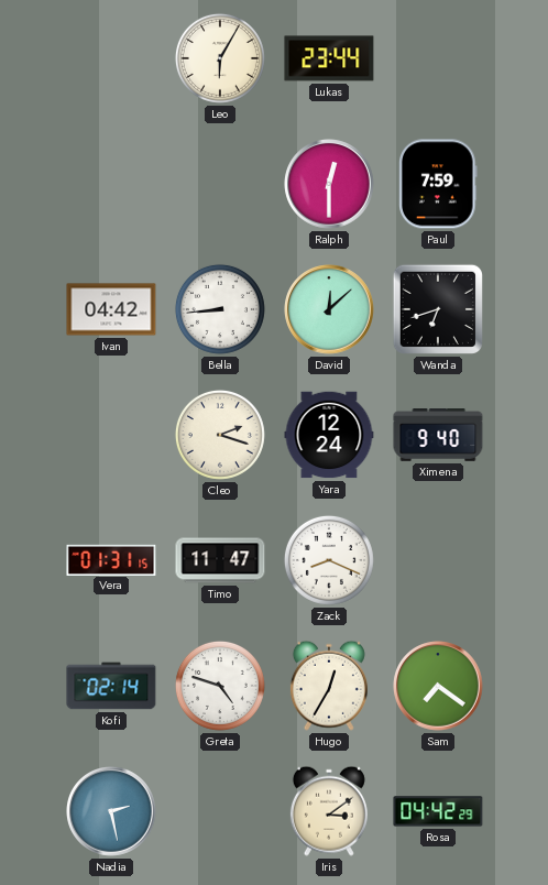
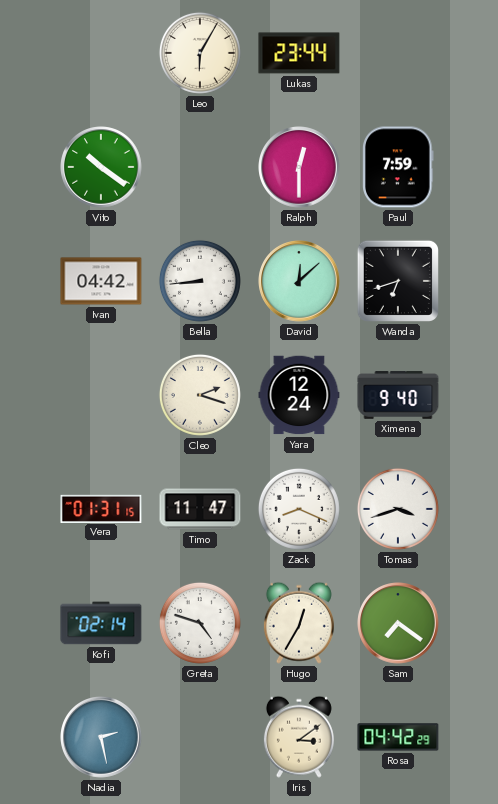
Vito: none -> 10:21 (101, 167)
Tomas: none -> 3:42 (398, 509)
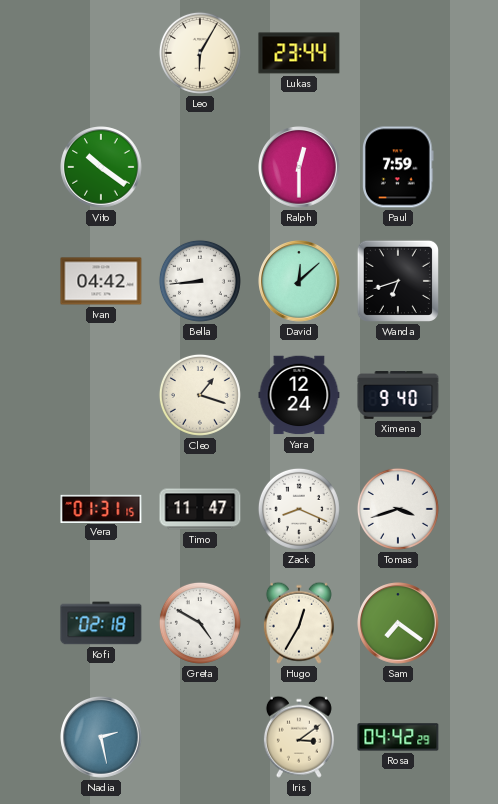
Cleo: 2:18 -> 1:18 (200, 395)
Kofi: 02:14 -> 02:18 (101, 623)
Greta: 4:48 -> 4:50 (200, 623)
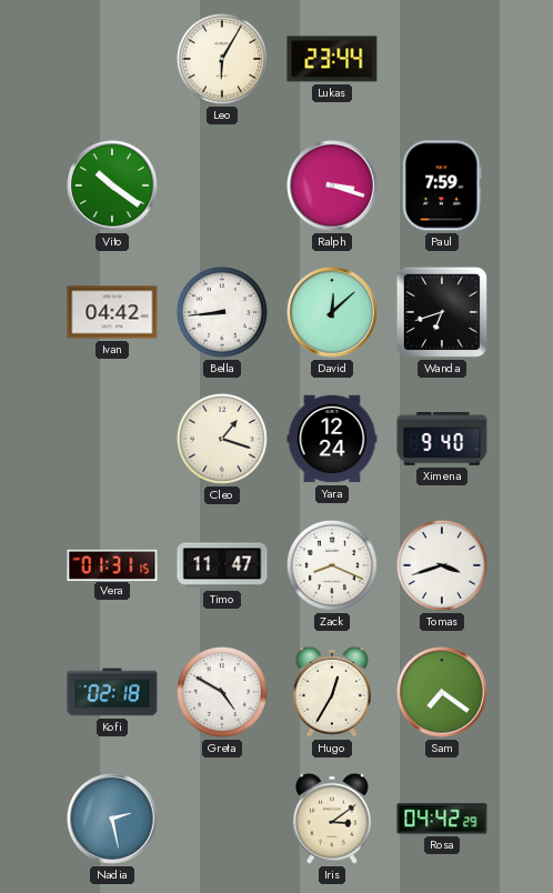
Ralph: 12:30 -> 3:18 (332, 185)
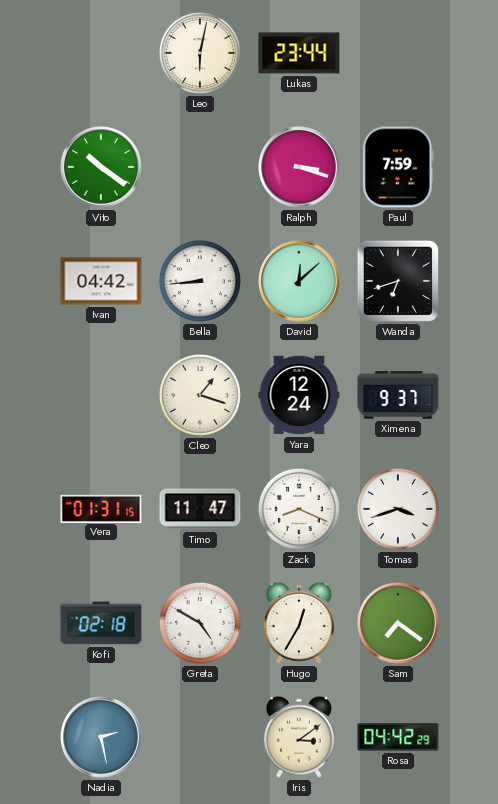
Leo: 6:05 -> 6:02 (200, 53)
Ximena: 9:40 -> 9:37 (398, 395)
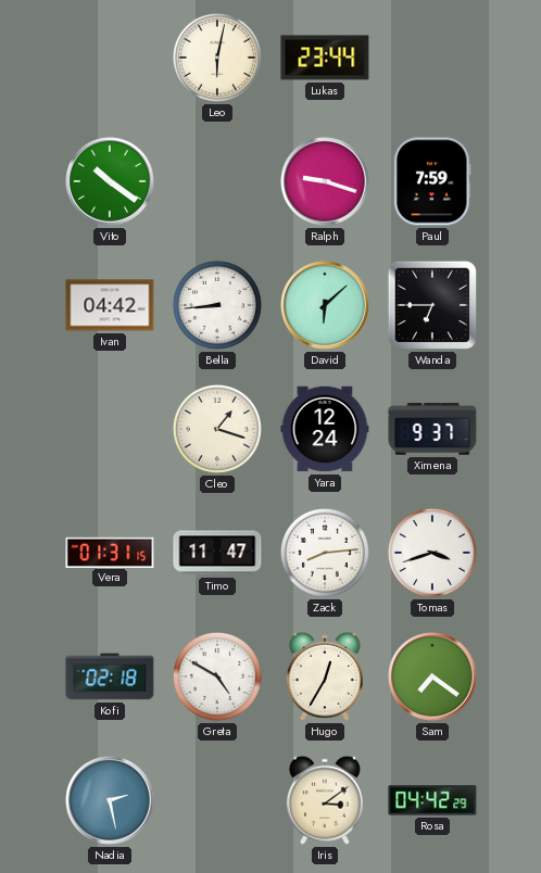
Ralph: 3:18 -> 9:18 (325, 181)
David: 12:08 -> 6:08 (325, 305)
Wanda: 6:42 -> 6:45 (432, 305)
Zack: 8:19 -> 8:14 (325, 553)
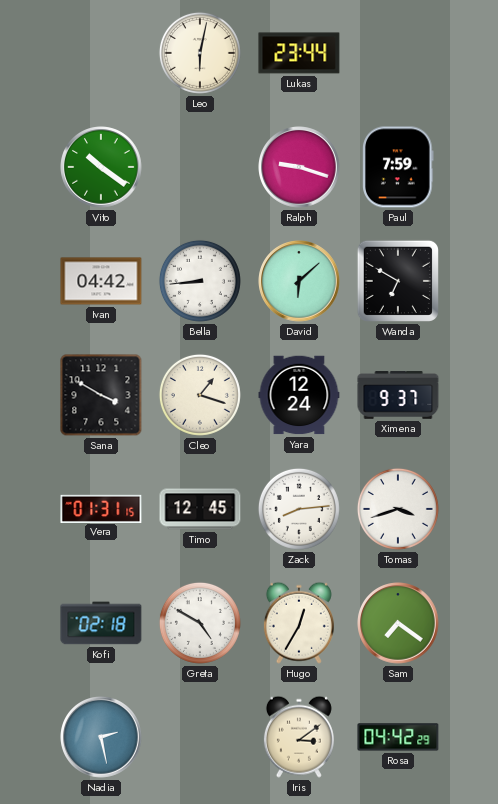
Wanda: 6:45 -> 6:50 (398, 281)
Sana: none -> 3:50 (101, 395)
Timo: 11:47 -> 12:45 (200, 509)
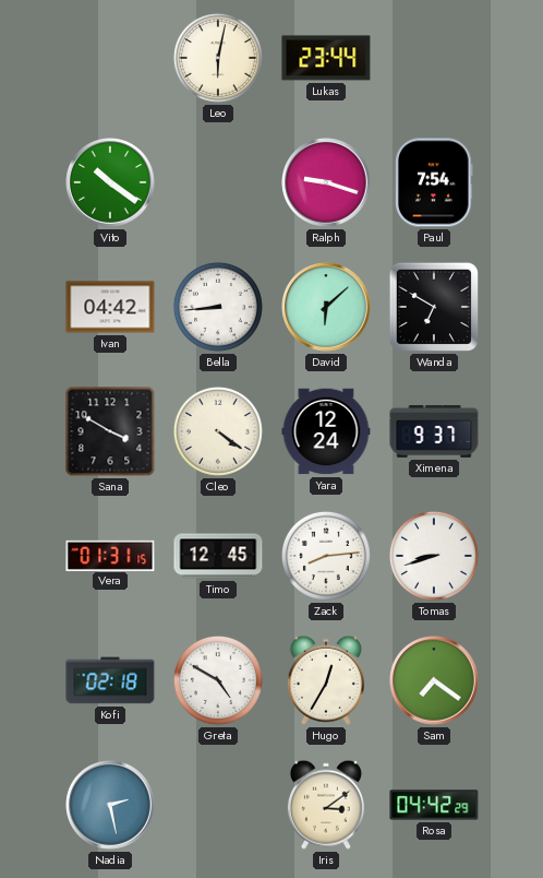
Paul: 7:59 -> 7:54 (434, 182)
Cleo: 1:18 -> 4:21 (218, 431)
Tomas: 3:42 -> 8:42 (434, 556)
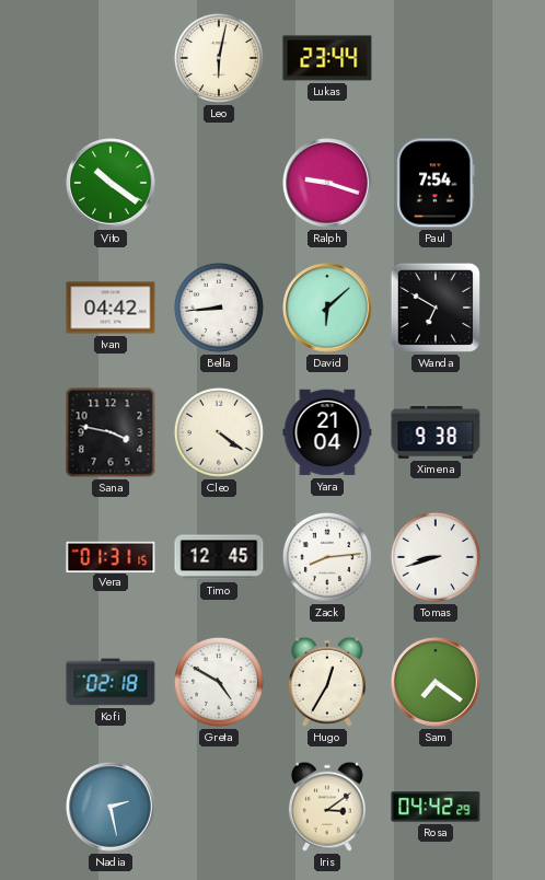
Sana: 3:50 -> 3:47 (111, 432)
Yara: 12:24 -> 21:04 (327, 432)
Ximena: 9:37 -> 9:38 (436, 432)
